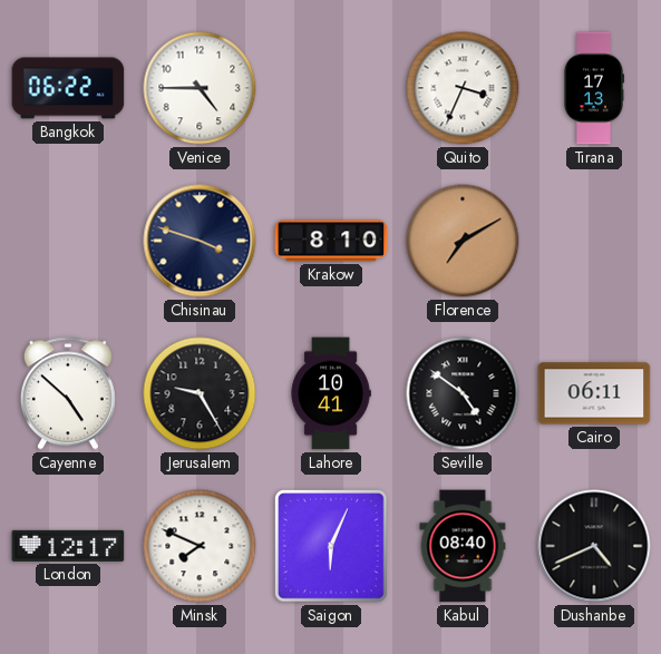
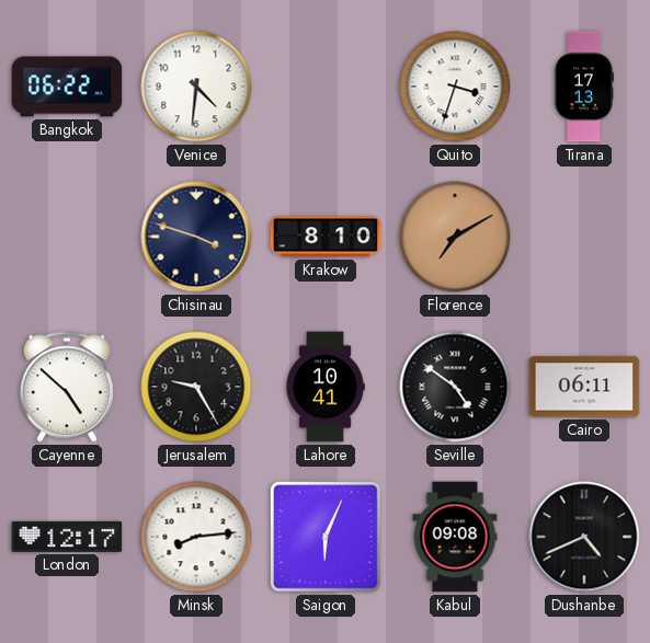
Venice: 4:45 -> 4:31 (196, 87)
Quito: 3:34 -> 3:33 (455, 87)
Minsk: 7:49 -> 8:14 (196, 537)
Kabul: 08:40 -> 09:08 (455, 537)
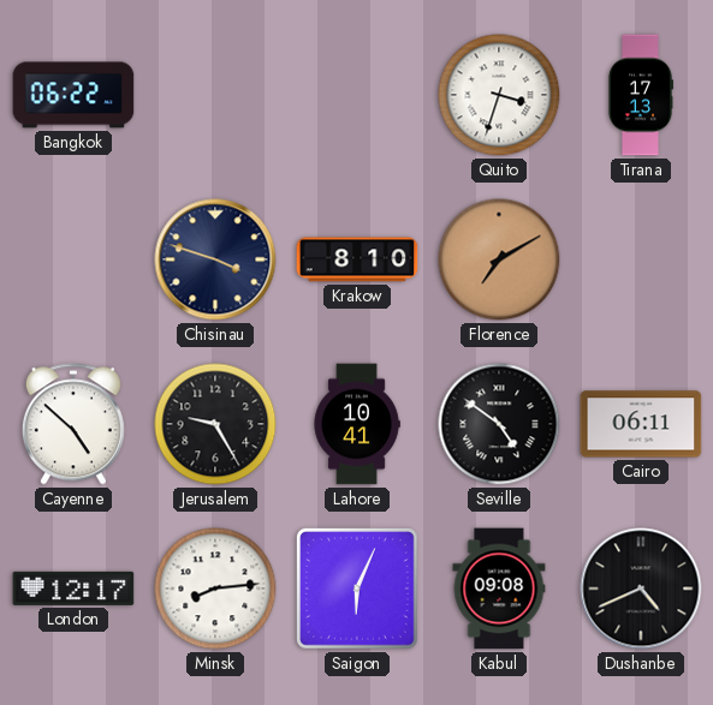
Venice: 4:31 -> none (196, 87)
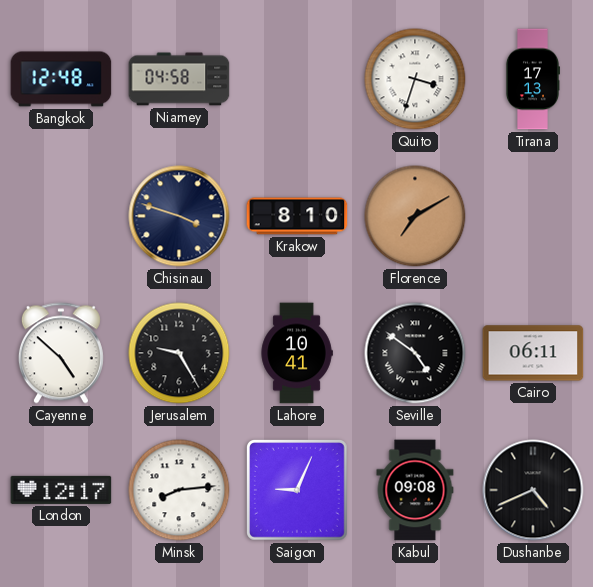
Bangkok: 06:22 -> 12:48 (61, 79)
Niamey: none -> 04:58 (179, 79)
Saigon: 6:04 -> 9:04 (298, 491)
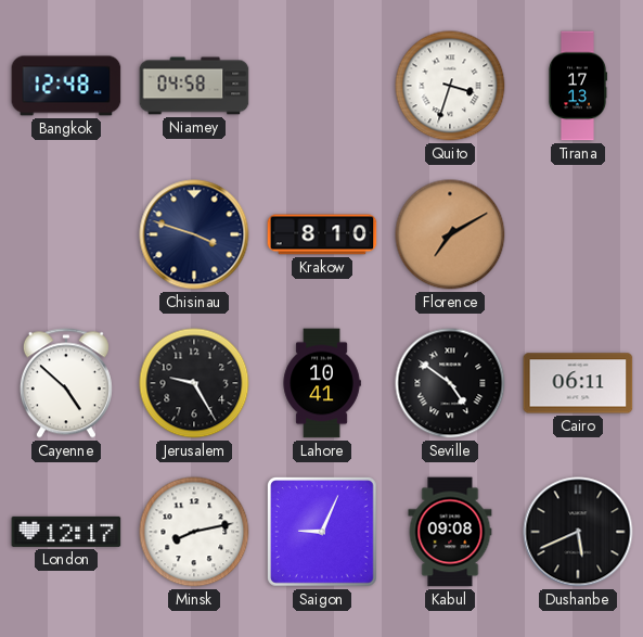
Minsk: 8:14 -> 8:13 (194, 532)
Dushanbe: 4:41 -> 5:41 (578, 532)
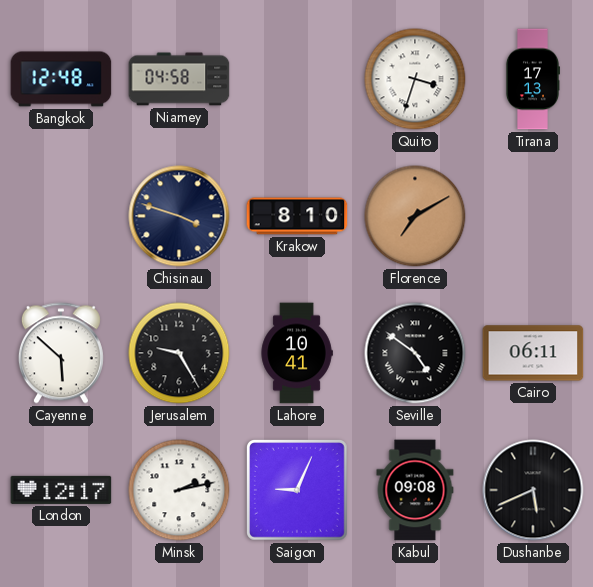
Cayenne: 4:52 -> 5:52 (61, 353)
Minsk: 8:13 -> 2:13 (179, 490)
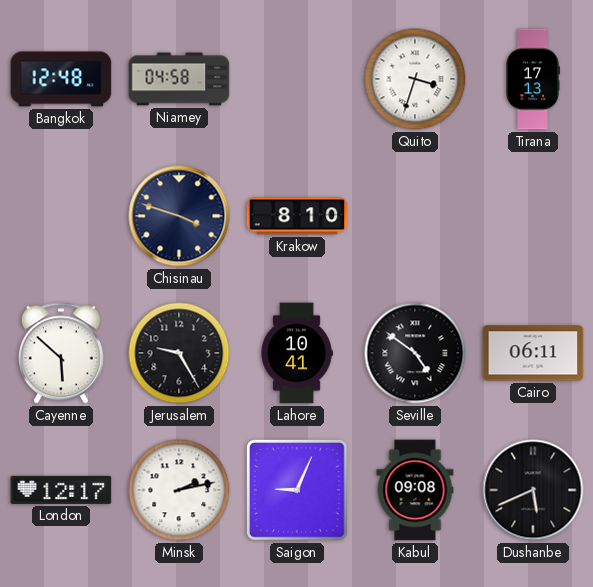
Florence: 7:10 -> none (415, 216)
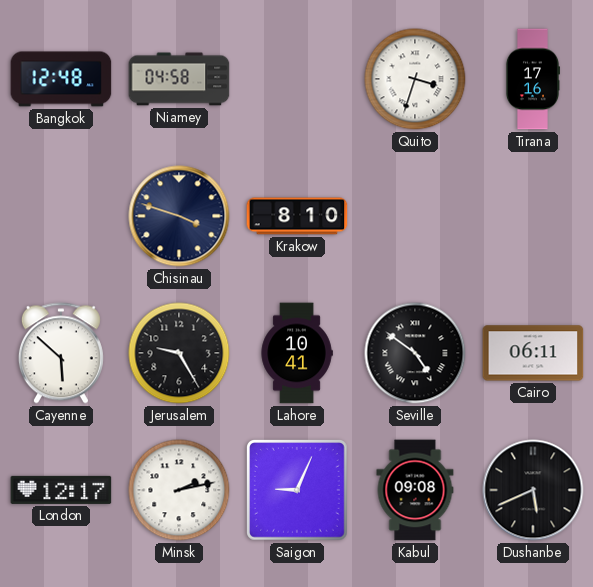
Tirana: 17:13 -> 17:16 (532, 79)
